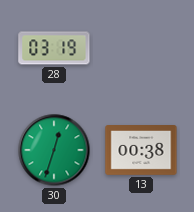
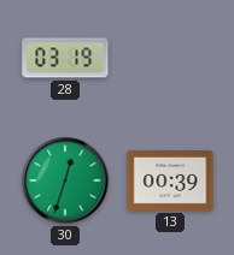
13: 00:38 -> 00:39 (170, 182)
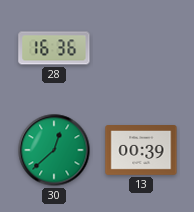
28: 03:19 -> 16:36 (54, 48)
30: 12:33 -> 12:38 (54, 150)
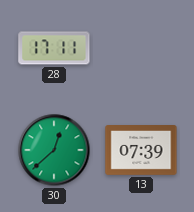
28: 16:36 -> 17:11 (54, 48)
13: 00:39 -> 07:39 (141, 151)
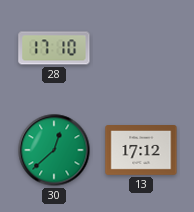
28: 17:11 -> 17:10 (54, 48)
13: 07:39 -> 17:12 (141, 151)
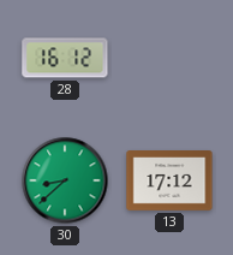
28: 17:10 -> 16:12 (65, 58)
30: 12:38 -> 8:38 (65, 180)
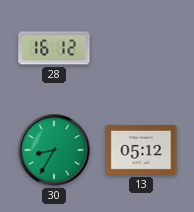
30: 8:38 -> 8:35 (54, 150)
13: 17:12 -> 05:12 (141, 151)
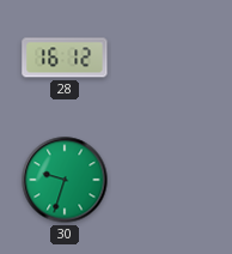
30: 8:35 -> 9:33 (65, 180)
13: 05:12 -> none (141, 151)
